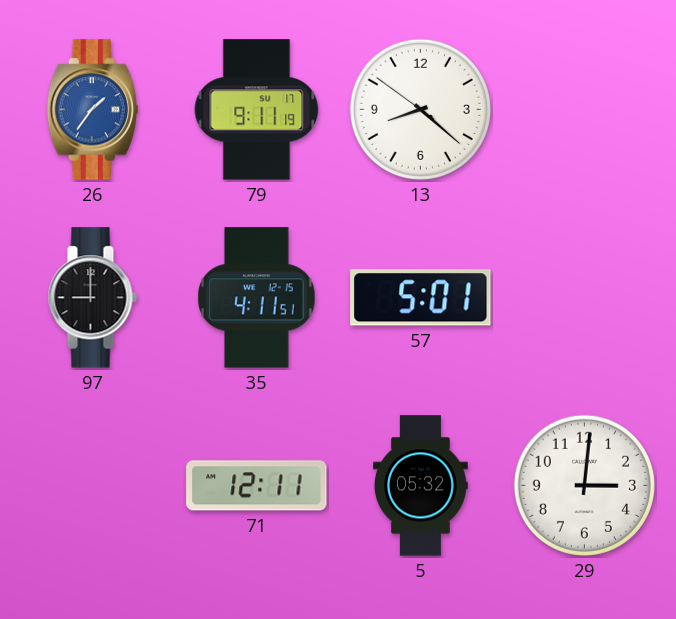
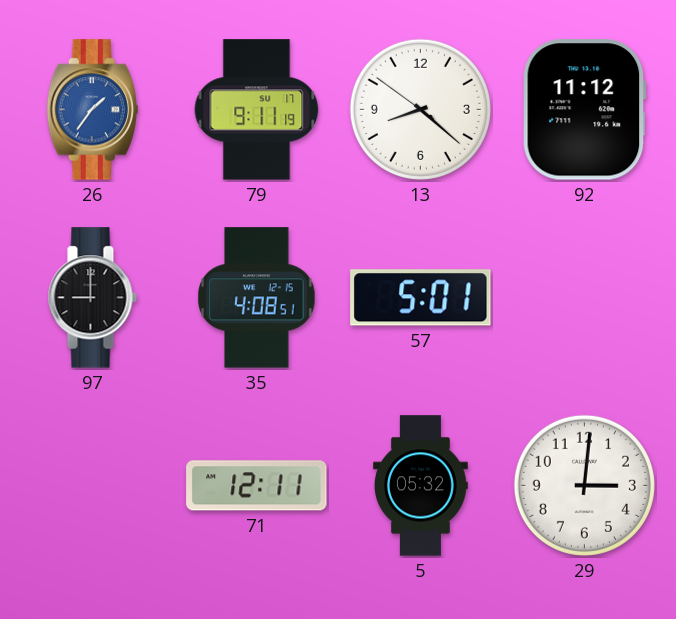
92: none -> 11:12 (584, 110)
35: 4:11 -> 4:08 (257, 298)
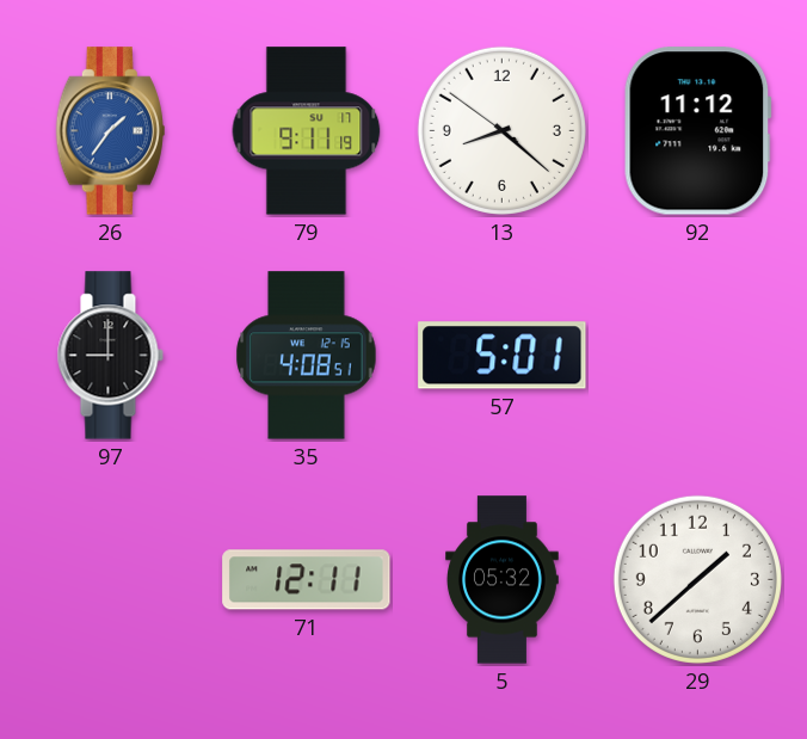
29: 3:01 -> 1:38 (697, 579)
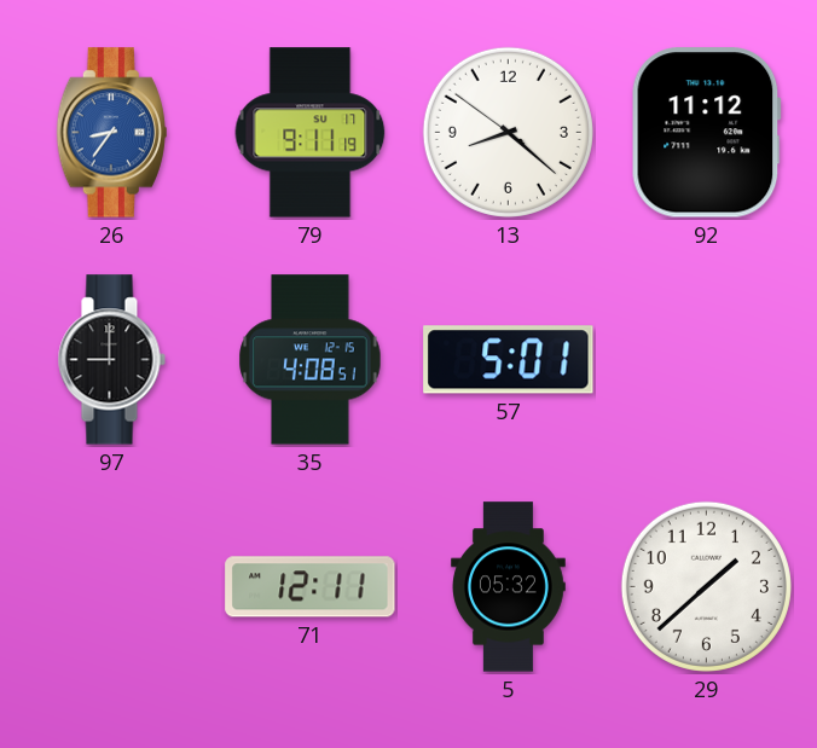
26: 1:36 -> 8:36 (111, 133)
